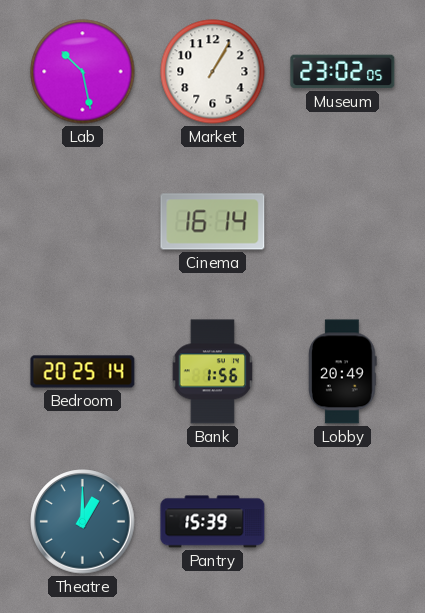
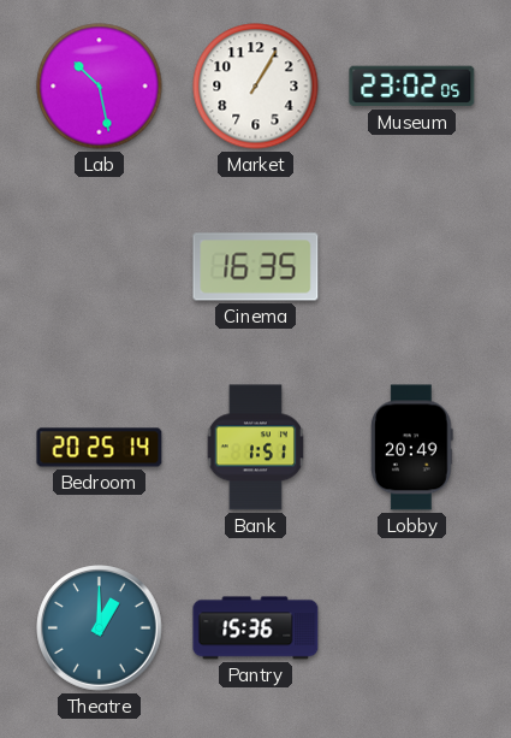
Cinema: 16:14 -> 16:35 (256, 267)
Bank: 1:56 -> 1:51 (255, 448)
Pantry: 15:39 -> 15:36 (256, 628)
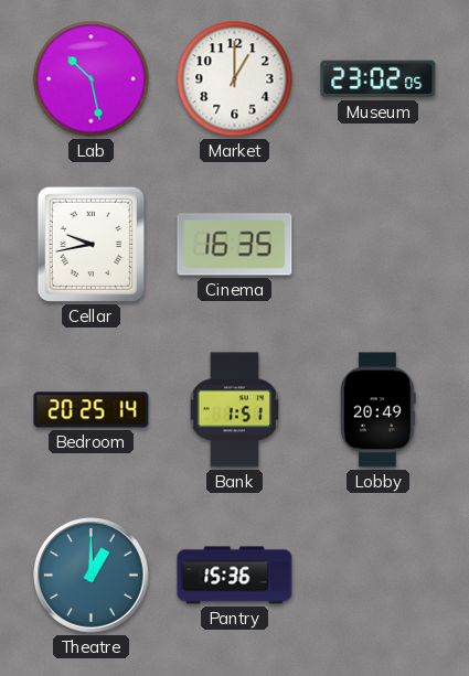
Market: 1:05 -> 1:00 (235, 79)
Cellar: none -> 9:43 (90, 244)
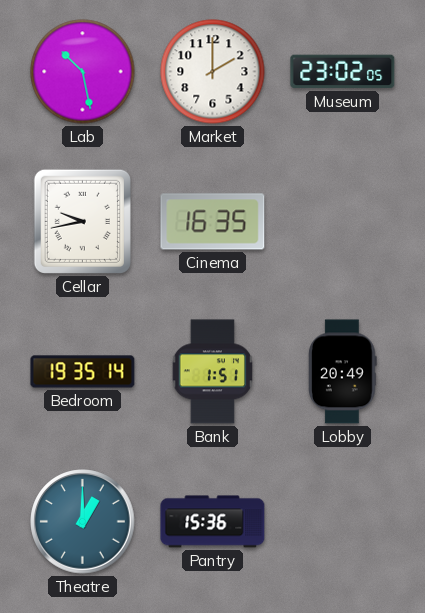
Market: 1:00 -> 2:00 (213, 72)
Bedroom: 20:25 -> 19:35 (83, 372)
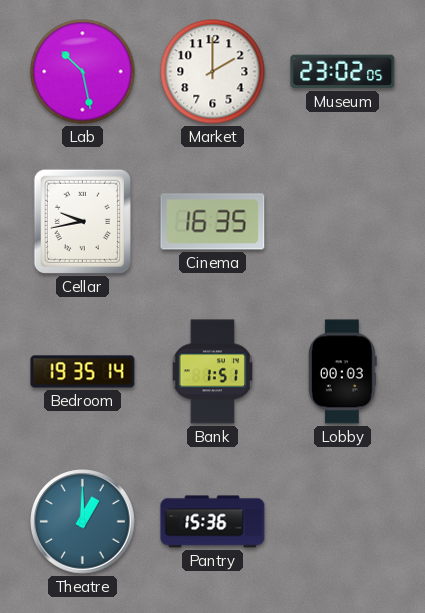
Lobby: 20:49 -> 00:03 (343, 372)
